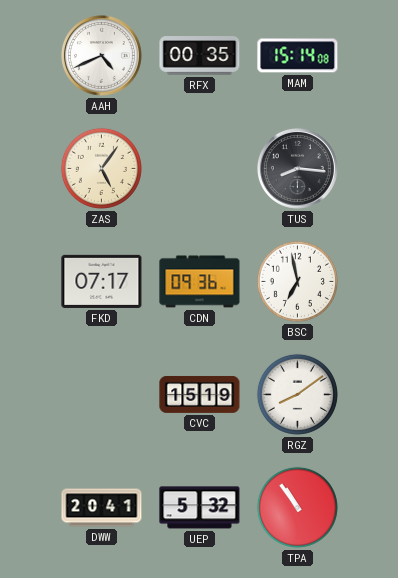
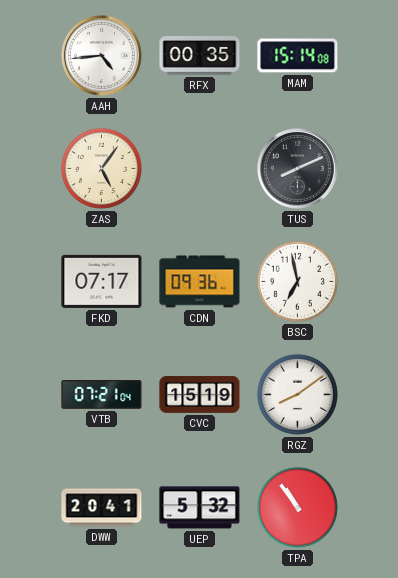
AAH: 4:41 -> 4:44 (101, 55)
TUS: 8:16 -> 8:11 (297, 168)
VTB: none -> 07:21 (102, 395)
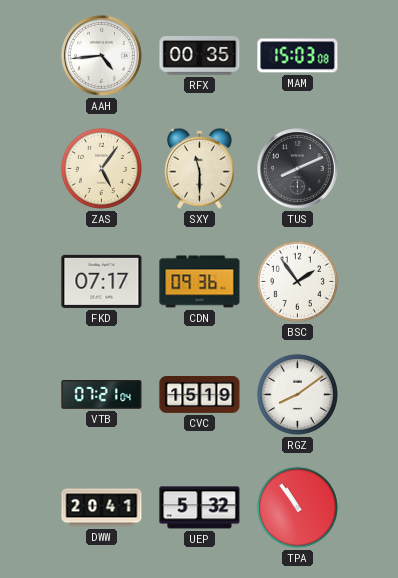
MAM: 15:14 -> 15:03 (298, 56)
SXY: none -> 11:30 (199, 168)
BSC: 6:58 -> 1:54 (297, 281)
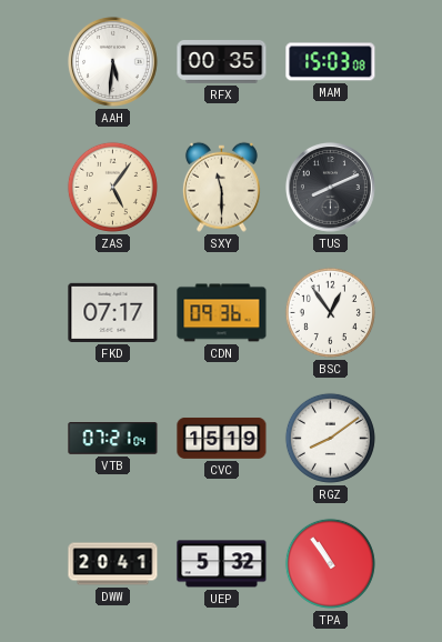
AAH: 4:44 -> 5:31 (112, 61)
BSC: 1:54 -> 12:54 (330, 312)
